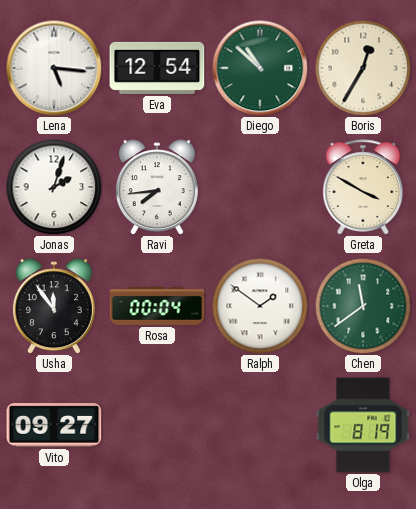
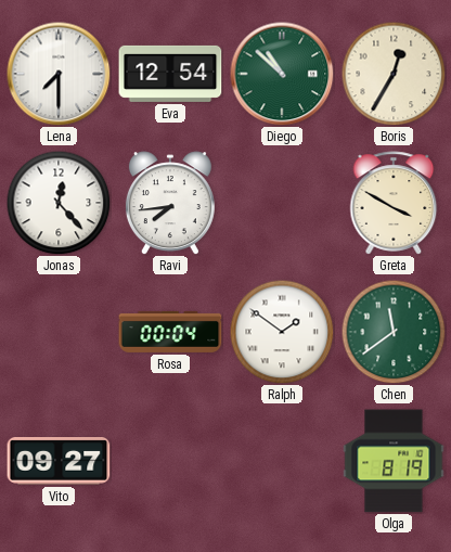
Lena: 5:16 -> 7:30 (59, 74)
Jonas: 2:03 -> 12:23 (59, 203)
Usha: 11:54 -> none (54, 306)
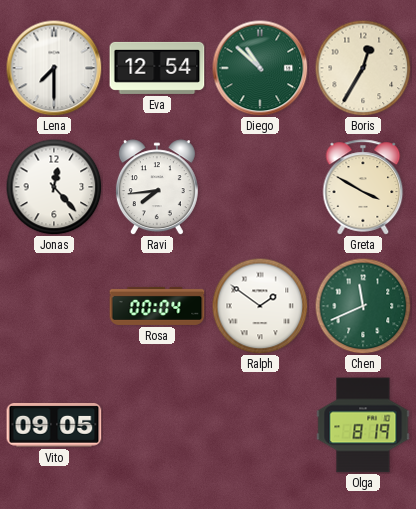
Chen: 11:39 -> 11:41 (363, 306)
Vito: 09:27 -> 09:05 (54, 425)
